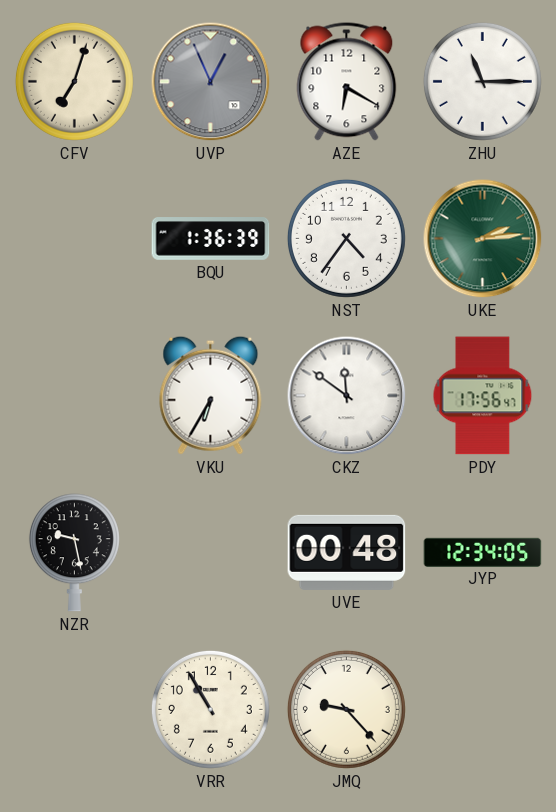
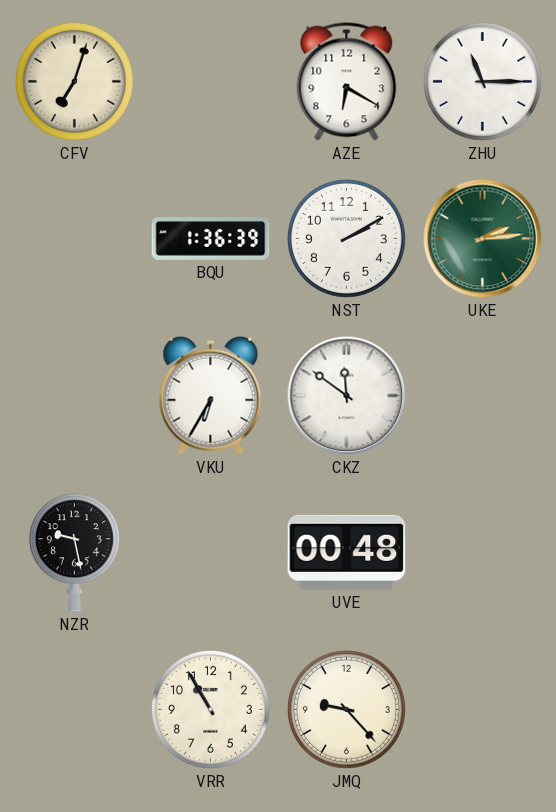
UVP: 12:56 -> none (211, 82)
NST: 4:36 -> 2:10 (346, 238)
PDY: 17:56 -> none (483, 396)
JYP: 12:34 -> none (483, 552)
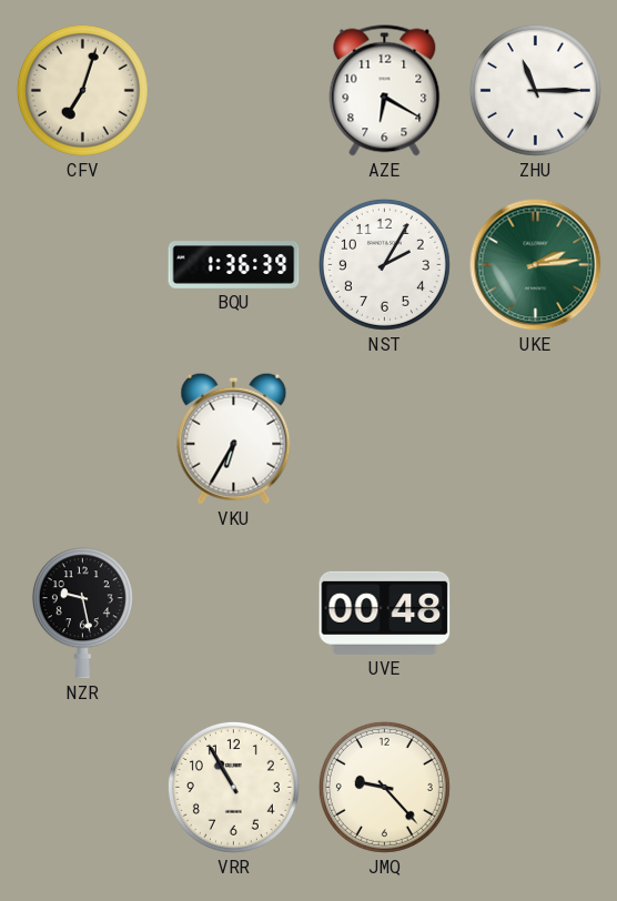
NST: 2:10 -> 2:05 (384, 264)
CKZ: 11:51 -> none (347, 396)
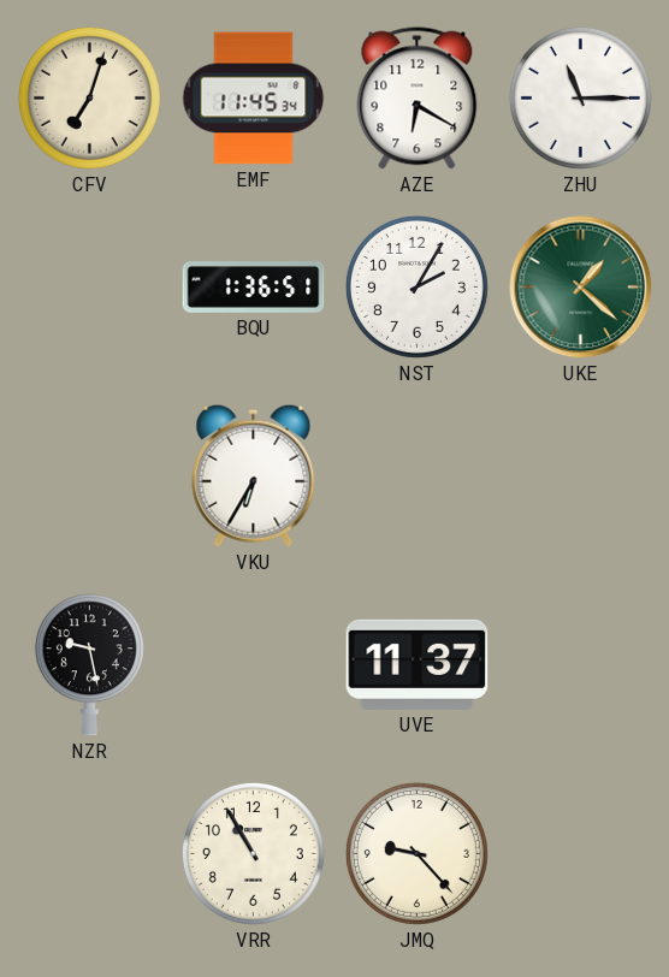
EMF: none -> 11:45 (254, 99)
BQU: 1:36:39 -> 1:36:51 (254, 288)
UKE: 2:14 -> 1:22 (581, 288)
UVE: 00:48 -> 11:37 (418, 664)
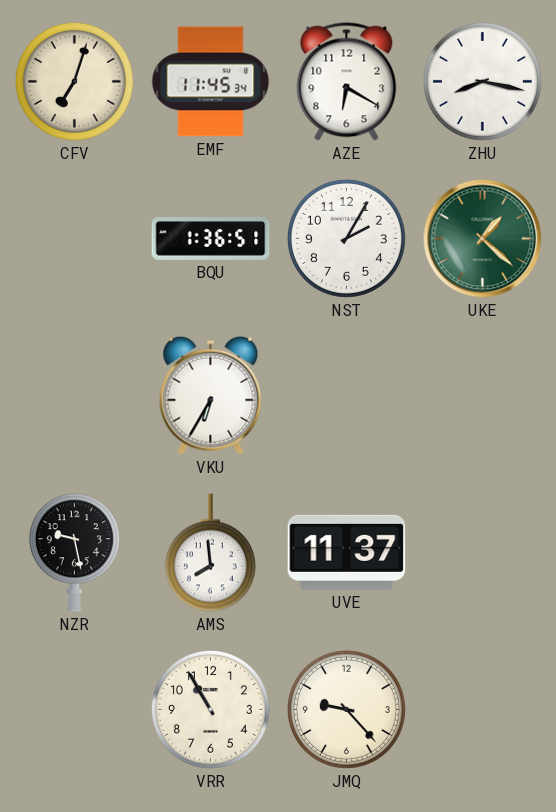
ZHU: 11:15 -> 8:17 (482, 81)
AMS: none -> 7:59 (210, 553)
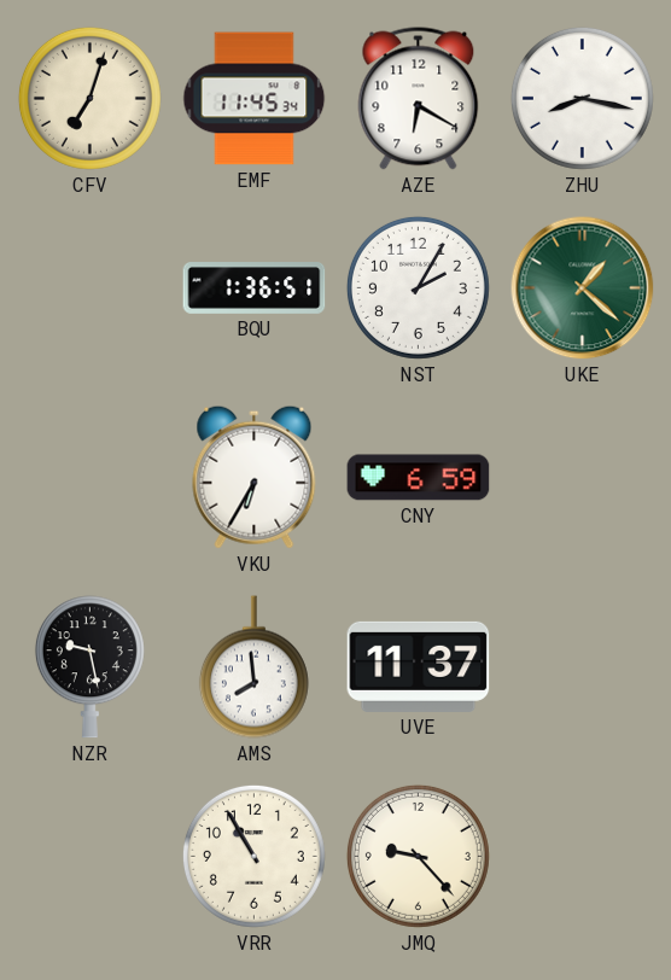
CNY: none -> 6:59 (419, 478)
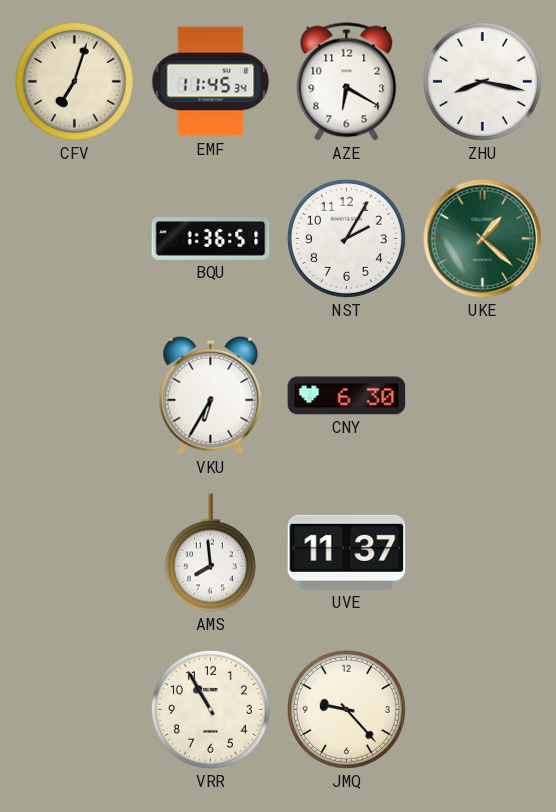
CNY: 6:59 -> 6:30 (347, 396)
NZR: 9:28 -> none (89, 667)
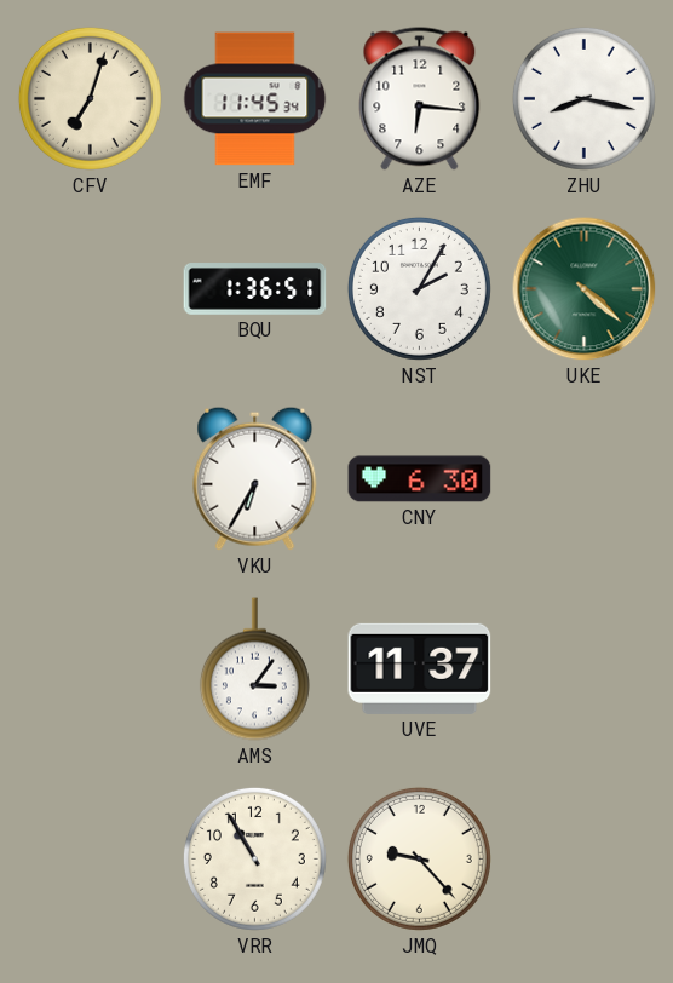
AZE: 6:20 -> 6:16 (420, 99)
UKE: 1:22 -> 4:22 (585, 289)
AMS: 7:59 -> 3:06 (254, 669)
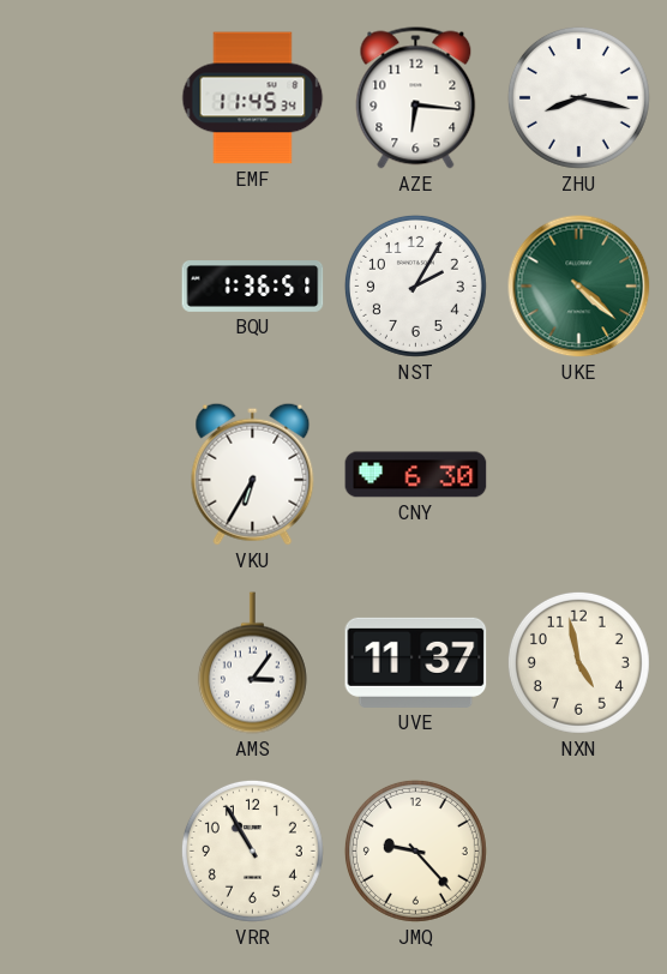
CFV: 7:03 -> none (90, 98)
NXN: none -> 4:58 (578, 662)
